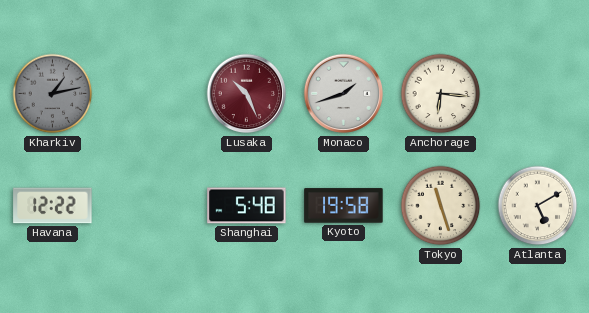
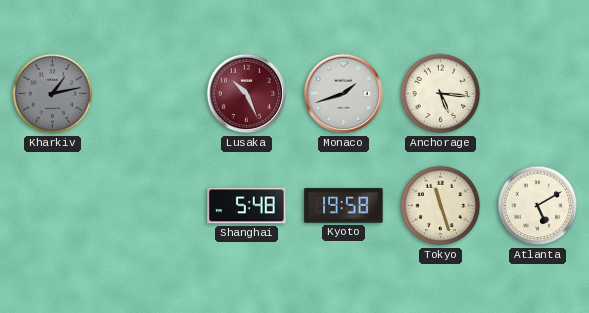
Anchorage: 6:16 -> 5:16 (441, 94)
Havana: 12:22 -> none (53, 206)
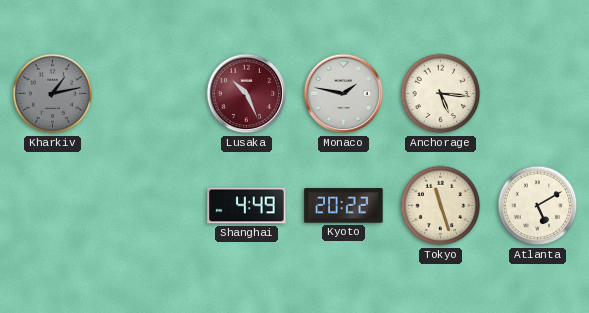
Monaco: 1:42 -> 1:47 (344, 94)
Shanghai: 5:48 -> 4:49 (247, 206)
Kyoto: 19:58 -> 20:22 (344, 206)
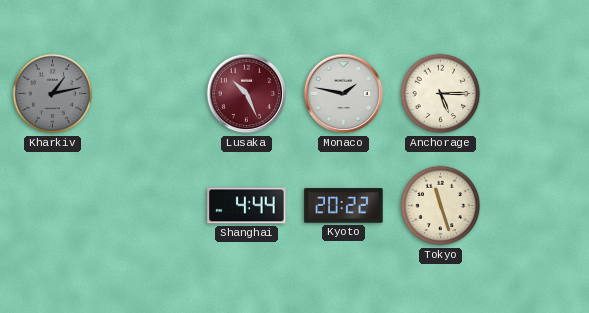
Anchorage: 5:16 -> 5:15 (441, 94)
Shanghai: 4:49 -> 4:44 (247, 206)
Atlanta: 5:10 -> none (538, 206)
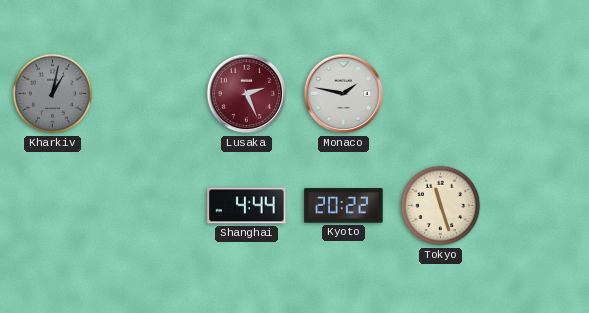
Kharkiv: 1:13 -> 1:02 (53, 94)
Lusaka: 10:26 -> 2:26 (247, 94)
Anchorage: 5:15 -> none (441, 94)
